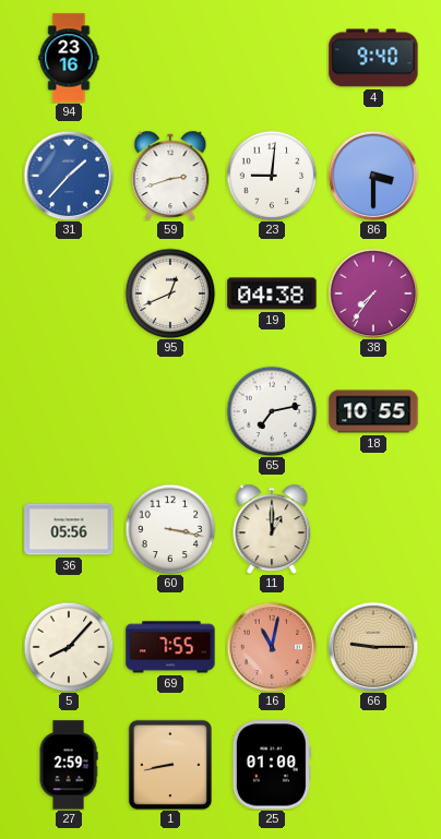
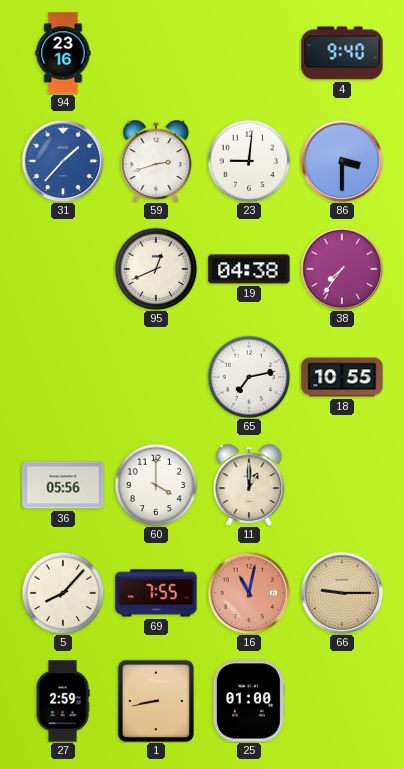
60: 3:17 -> 4:00 (156, 485)
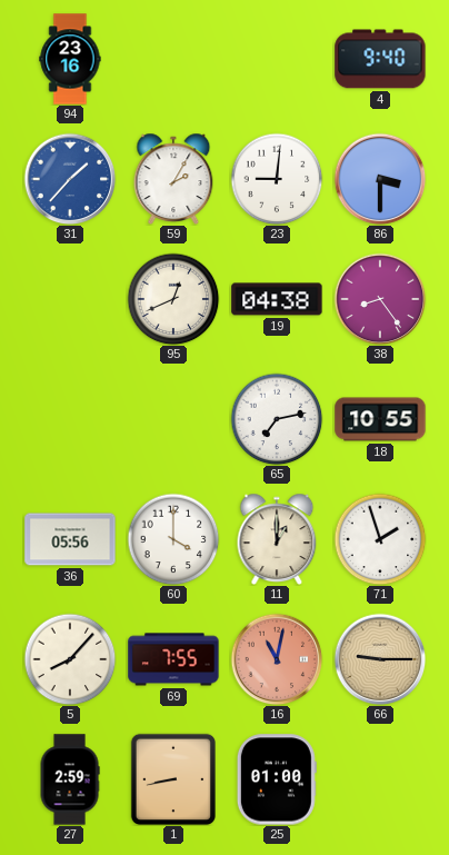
59: 2:42 -> 2:05 (173, 178)
38: 7:36 -> 8:24 (380, 299)
71: none -> 1:57 (380, 539)
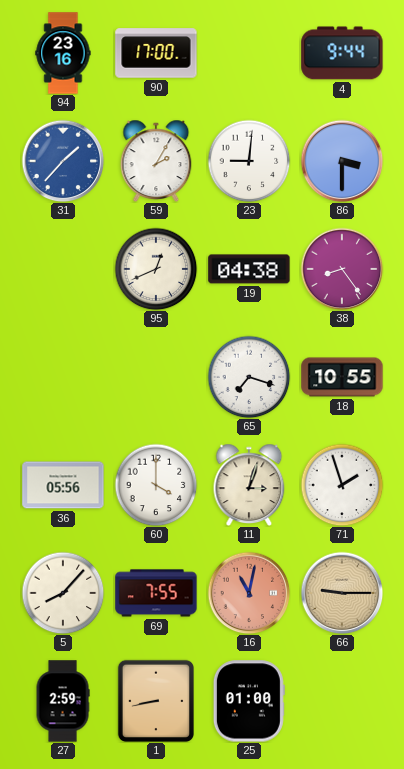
90: none -> 17:00 (156, 53)
4: 9:40 -> 9:44 (342, 53)
65: 7:13 -> 7:18 (249, 377)
11: 1:00 -> 3:03 (249, 484)
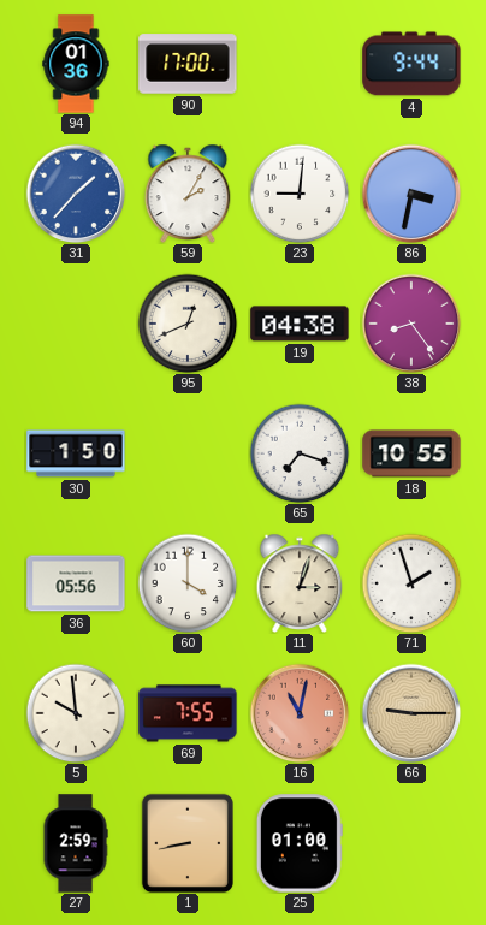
94: 23:16 -> 01:36 (76, 64)
86: 3:30 -> 3:32 (411, 194)
30: none -> 1:50 (76, 453)
5: 8:07 -> 9:59 (76, 713)
